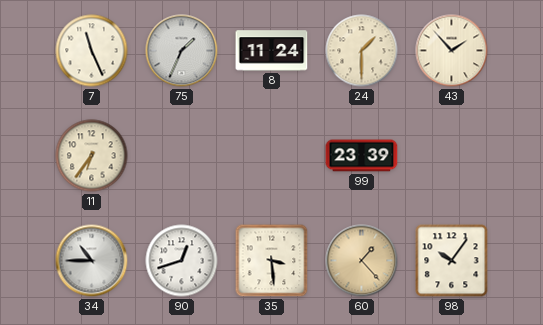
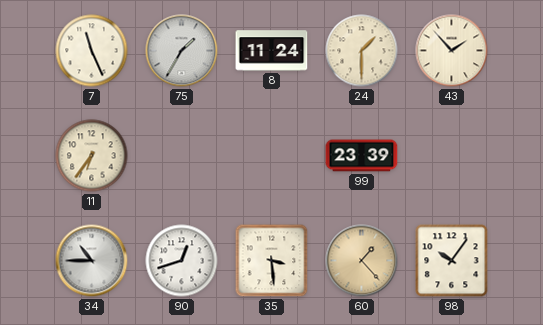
75: 1:34 -> 1:35 (182, 51)
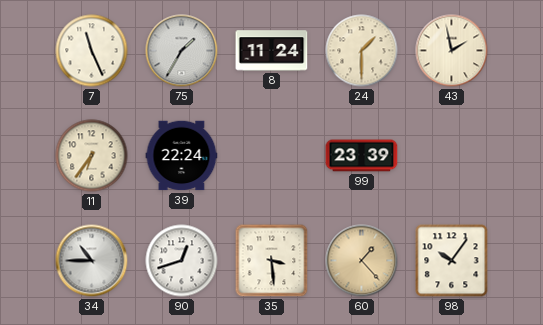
43: 1:53 -> 1:58 (452, 51)
39: none -> 22:24 (182, 156)
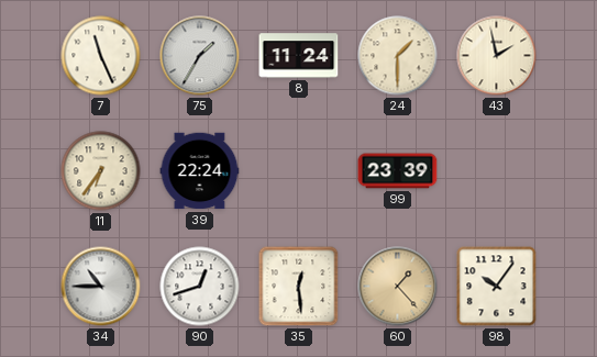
35: 3:29 -> 12:29 (299, 287)
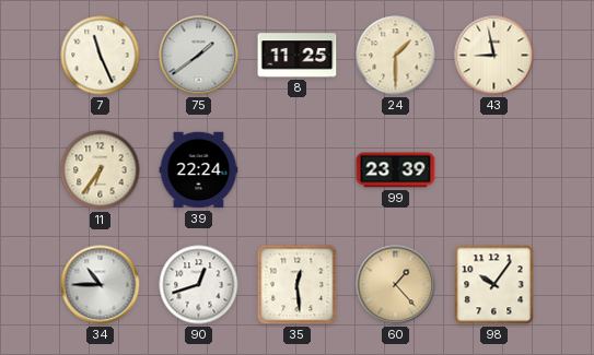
75: 1:35 -> 1:39 (199, 56)
8: 11:24 -> 11:25 (298, 56)
43: 1:58 -> 8:58 (494, 56)
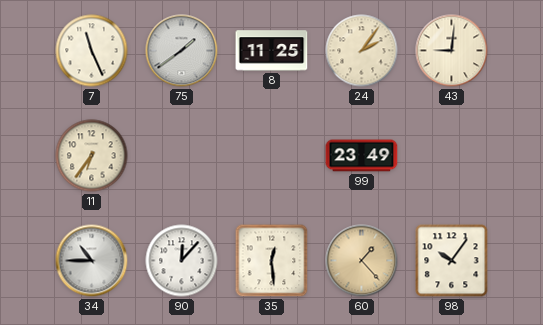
24: 1:30 -> 2:06 (362, 51)
43: 8:58 -> 9:01 (452, 51)
39: 22:24 -> none (199, 170)
99: 23:39 -> 23:49 (362, 156)
90: 12:42 -> 12:07 (182, 261)
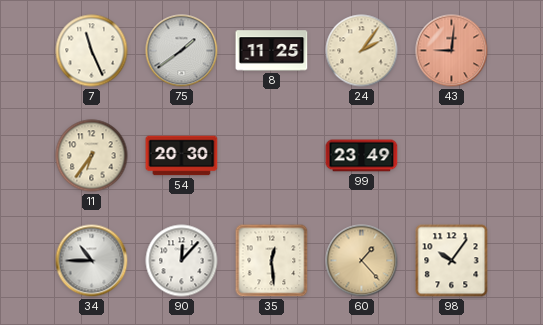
43 dial: cream -> salmon (452, 51)
54: none -> 20:30 (182, 156)
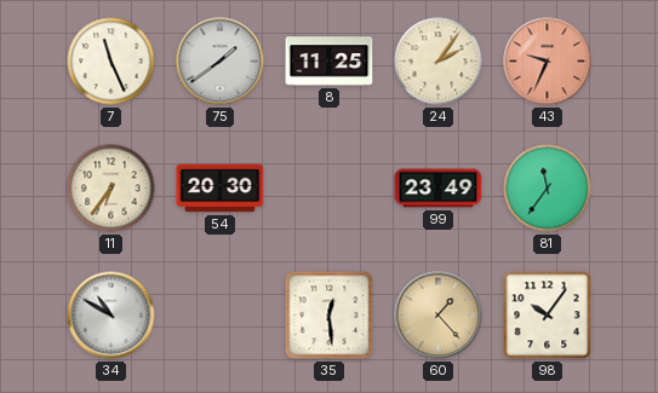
43: 9:01 -> 9:34 (548, 62)
81: none -> 11:36 (548, 189)
34: 10:45 -> 10:50 (111, 316)
90: 12:07 -> none (182, 261)
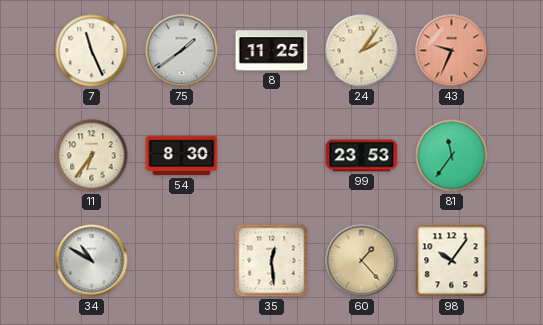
54: 20:30 -> 8:30 (182, 156)
99: 23:49 -> 23:53 (362, 156)
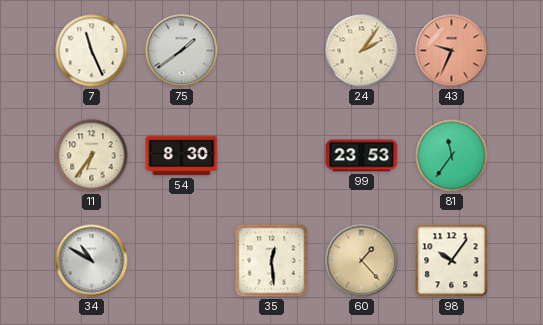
8: 11:25 -> none (272, 51)
